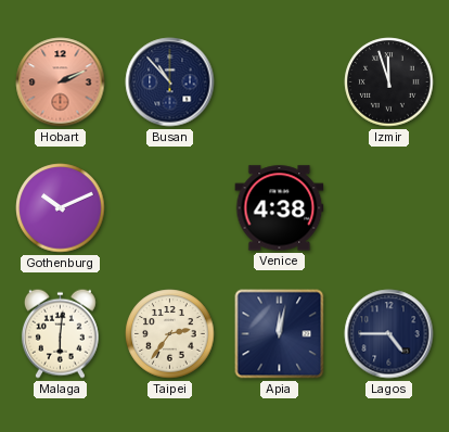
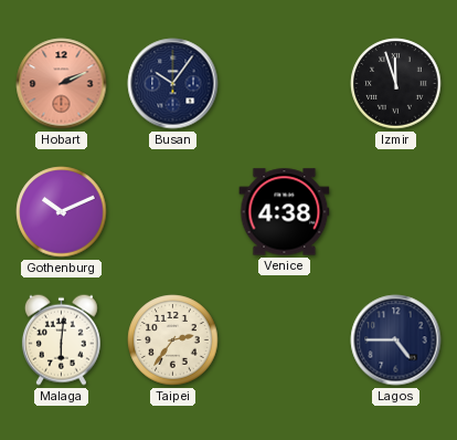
Busan: 10:53 -> 10:06 (173, 84)
Apia: 12:02 -> none (280, 334)
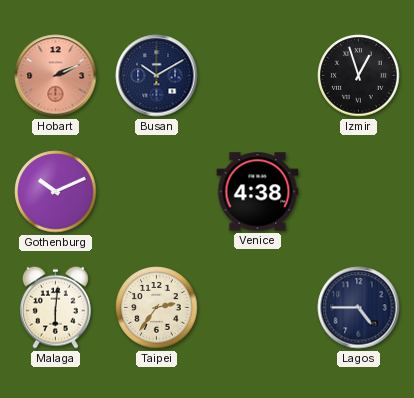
Busan: 10:06 -> 10:10 (157, 76)
Izmir: 11:57 -> 12:57 (359, 76)
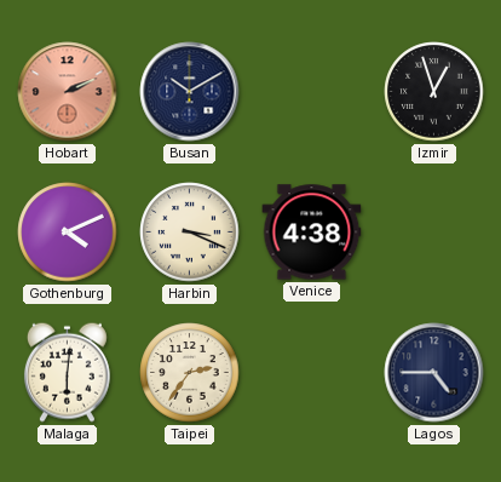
Gothenburg: 10:11 -> 4:11 (68, 233)
Harbin: none -> 3:19 (190, 233)
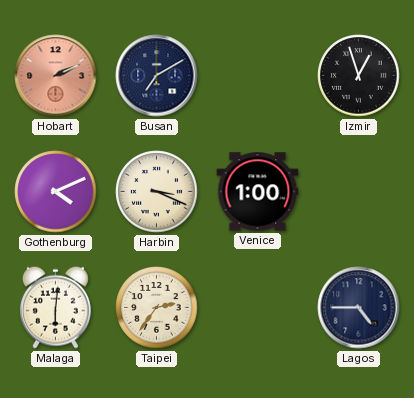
Busan: 10:10 -> 7:10 (157, 76)
Venice: 4:38 -> 1:00 (258, 192)
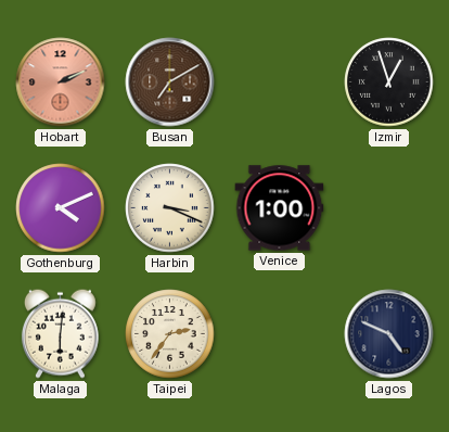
Busan dial: navy -> brown (170, 82)
Lagos: 4:45 -> 4:49 (389, 334)
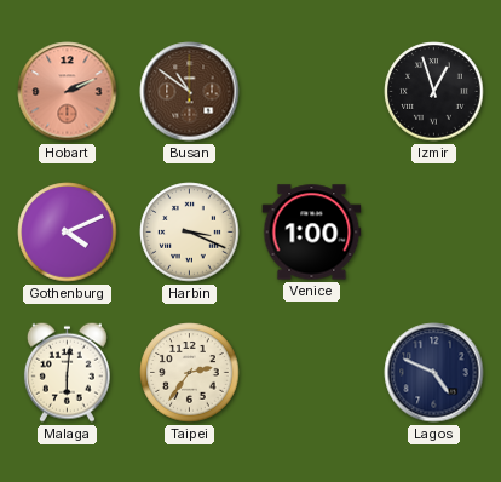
Busan: 7:10 -> 10:51 (190, 92)
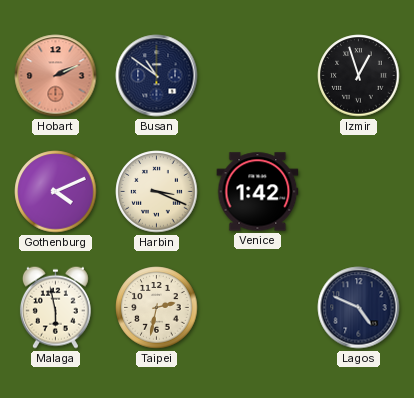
Busan dial: brown -> navy (157, 76)
Venice: 1:00 -> 1:42 (258, 192)
Malaga: 6:01 -> 5:58 (55, 307)
Taipei: 2:36 -> 2:32 (157, 308)
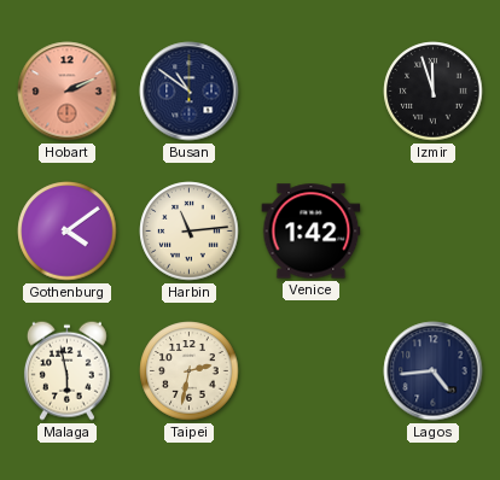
Izmir: 12:57 -> 11:57 (434, 92)
Gothenburg: 4:11 -> 4:09 (68, 232)
Harbin: 3:19 -> 11:14 (190, 232)
Lagos: 4:49 -> 4:44 (434, 371)
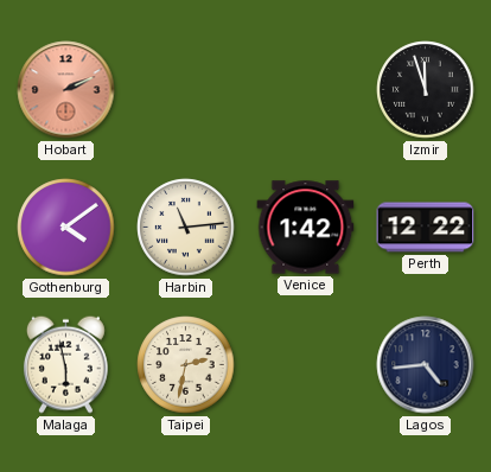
Busan: 10:51 -> none (190, 92)
Perth: none -> 12:22 (426, 228)
